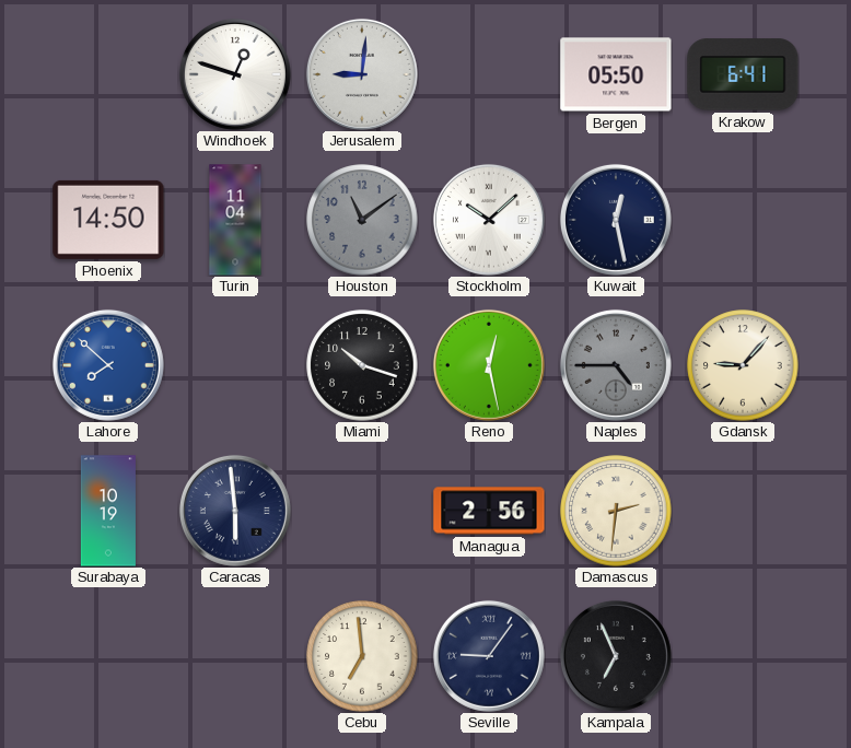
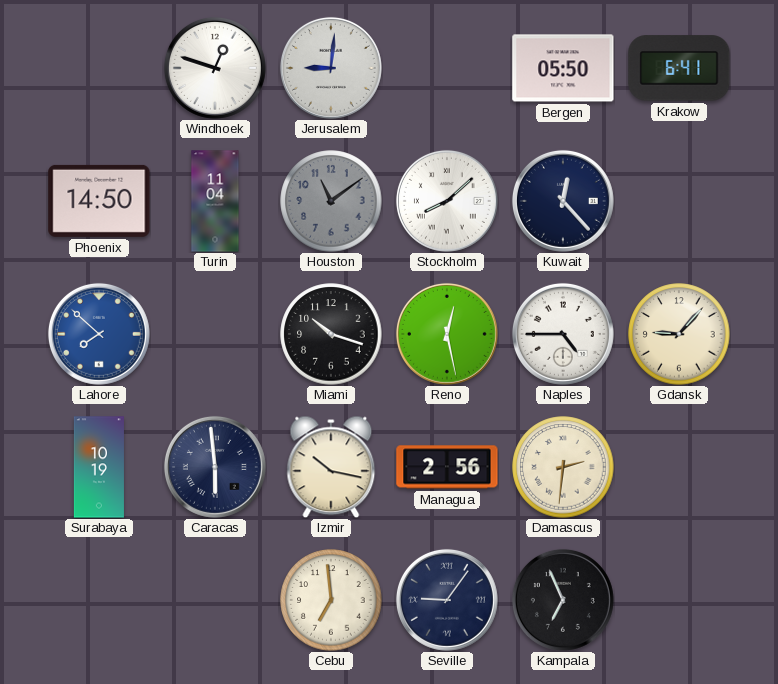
Stockholm: 10:08 -> 8:08 (447, 201)
Kuwait: 12:28 -> 12:23 (563, 201)
Naples dial: grey -> white (563, 334)
Izmir: none -> 10:17 (331, 467)
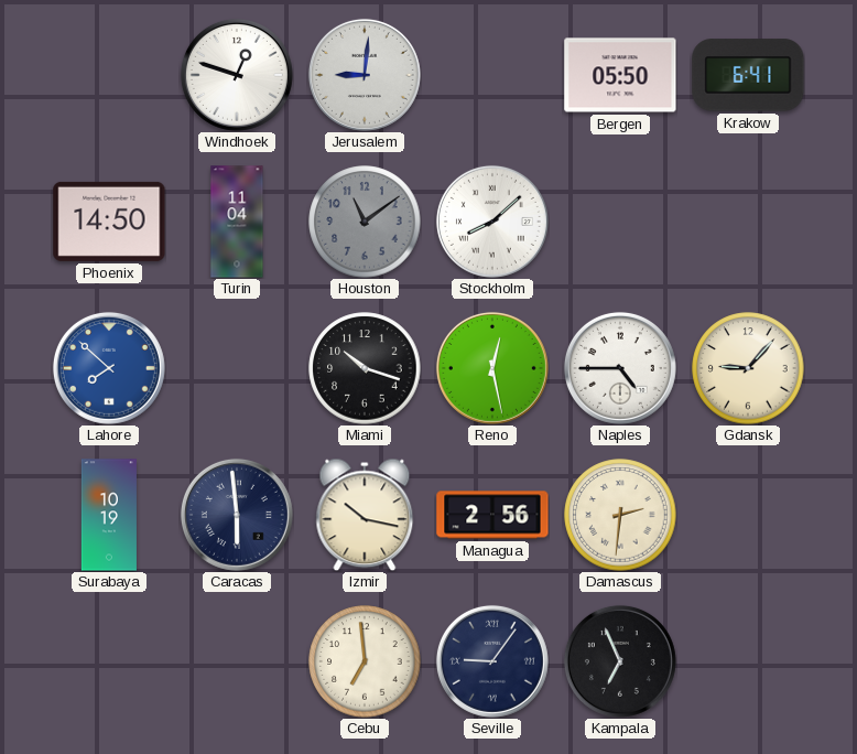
Kuwait: 12:23 -> none (563, 201)
